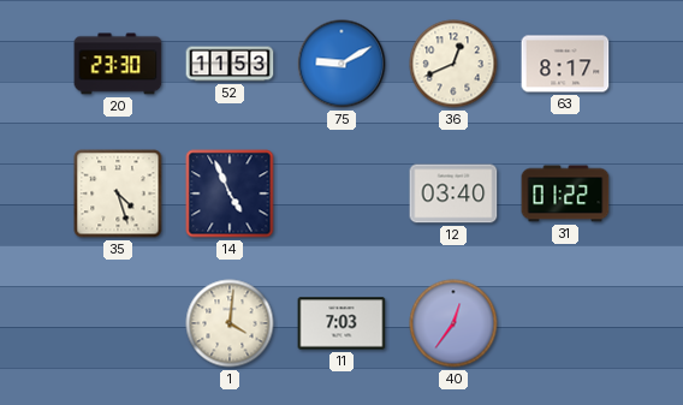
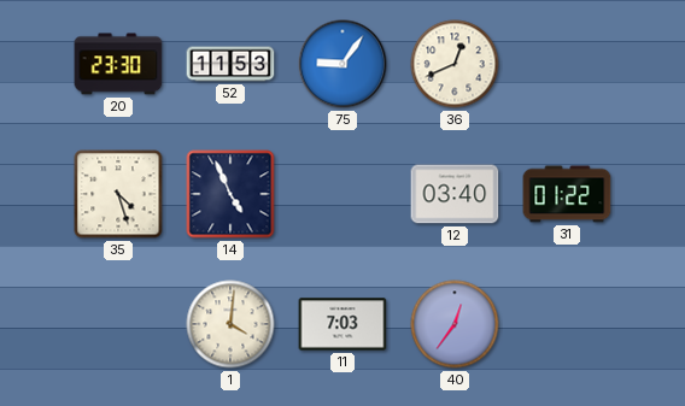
75: 9:10 -> 9:06 (342, 64)
63: 8:17 -> none (565, 64)
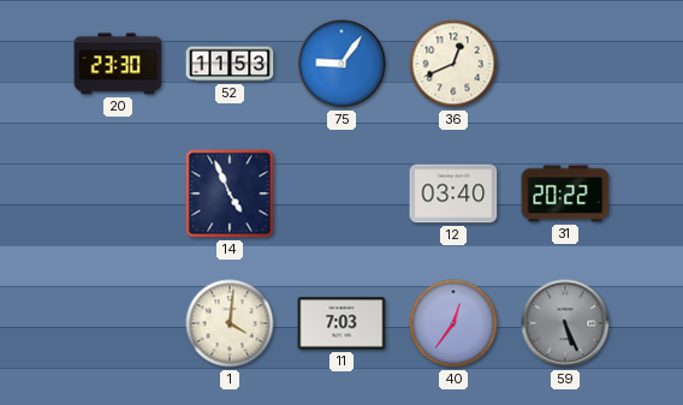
35: 4:27 -> none (118, 194)
31: 01:22 -> 20:22 (565, 193)
59: none -> 5:26 (565, 323)
